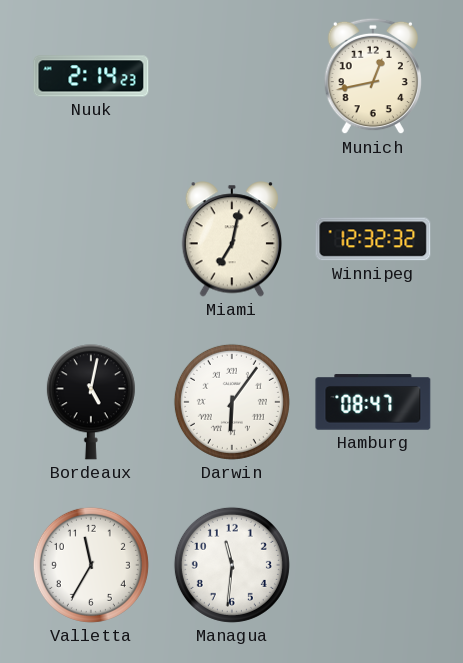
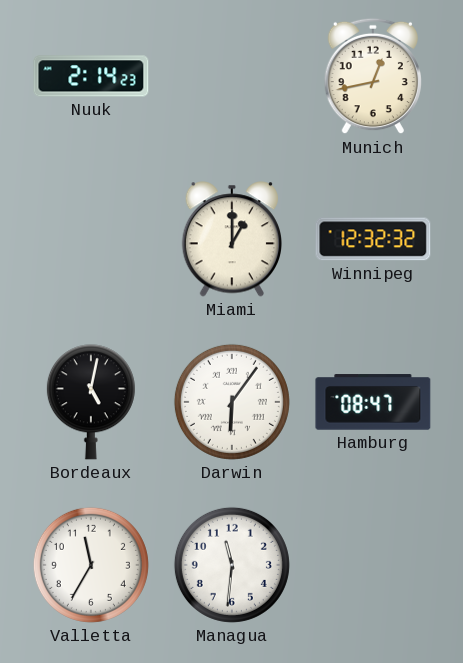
Miami: 7:02 -> 1:00 (231, 239)
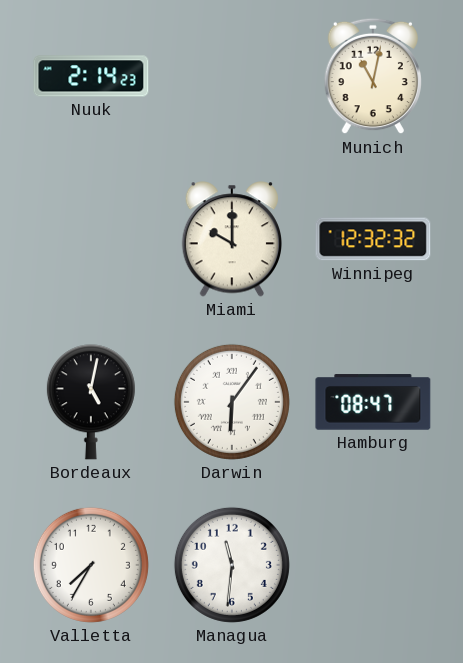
Munich: 12:43 -> 11:02 (373, 76)
Miami: 1:00 -> 10:00 (231, 239)
Valletta: 11:35 -> 7:35 (91, 565)
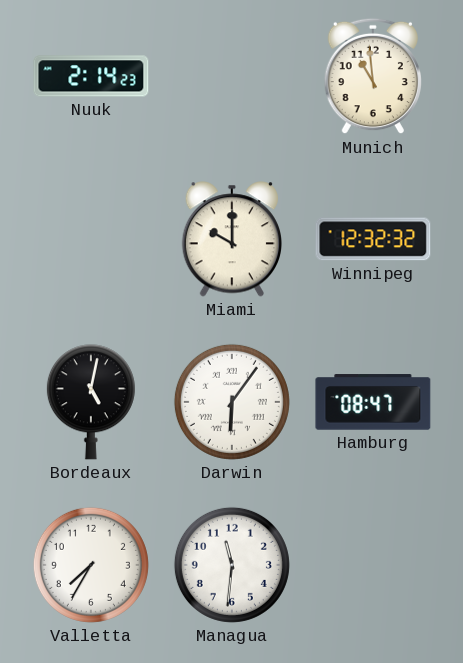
Munich: 11:02 -> 10:59 (373, 76)
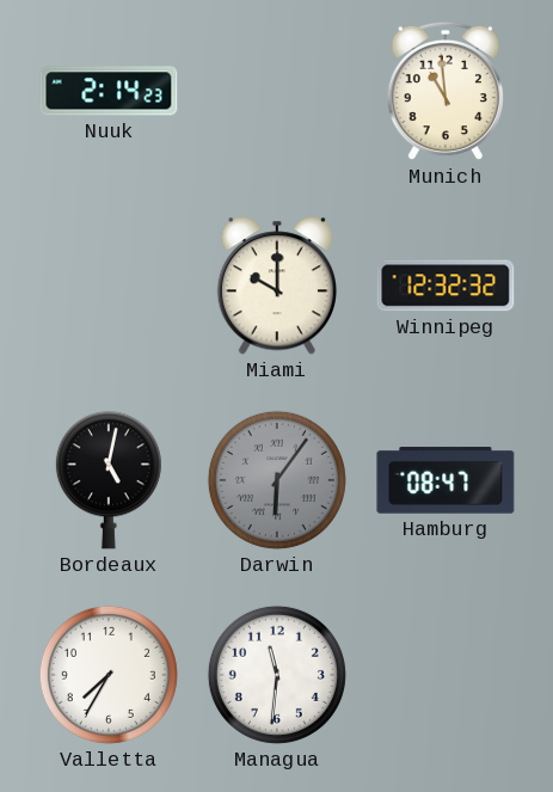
Darwin dial: white -> grey (277, 480)
